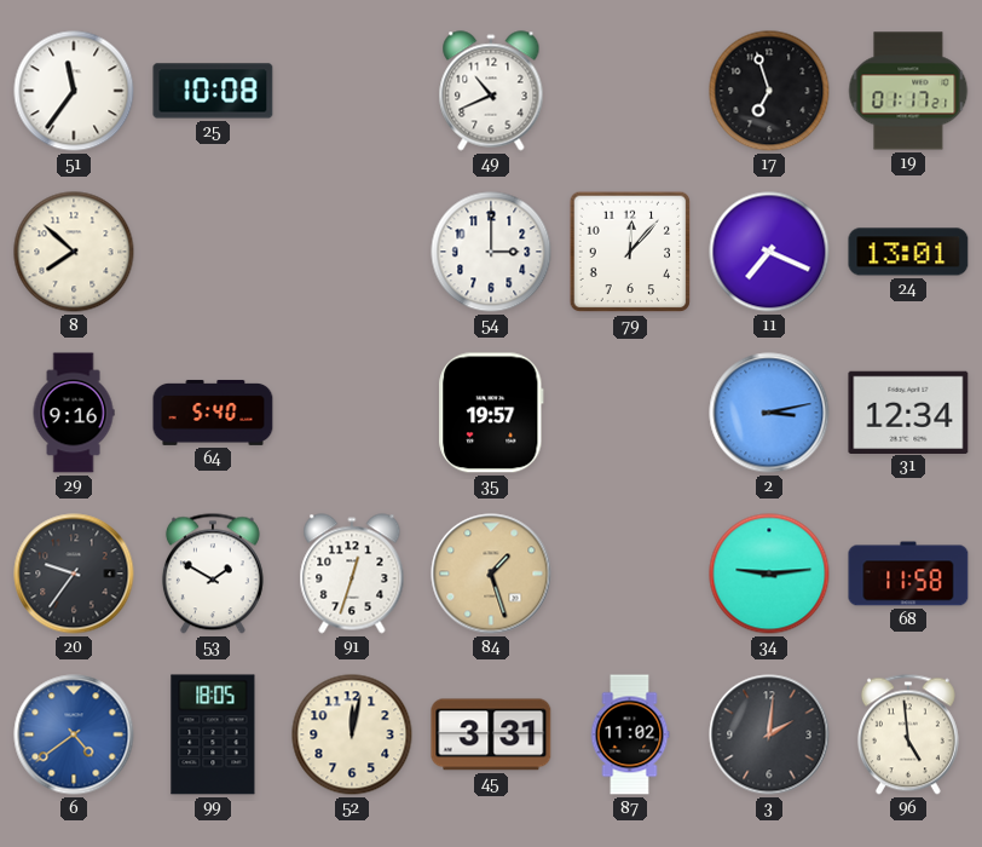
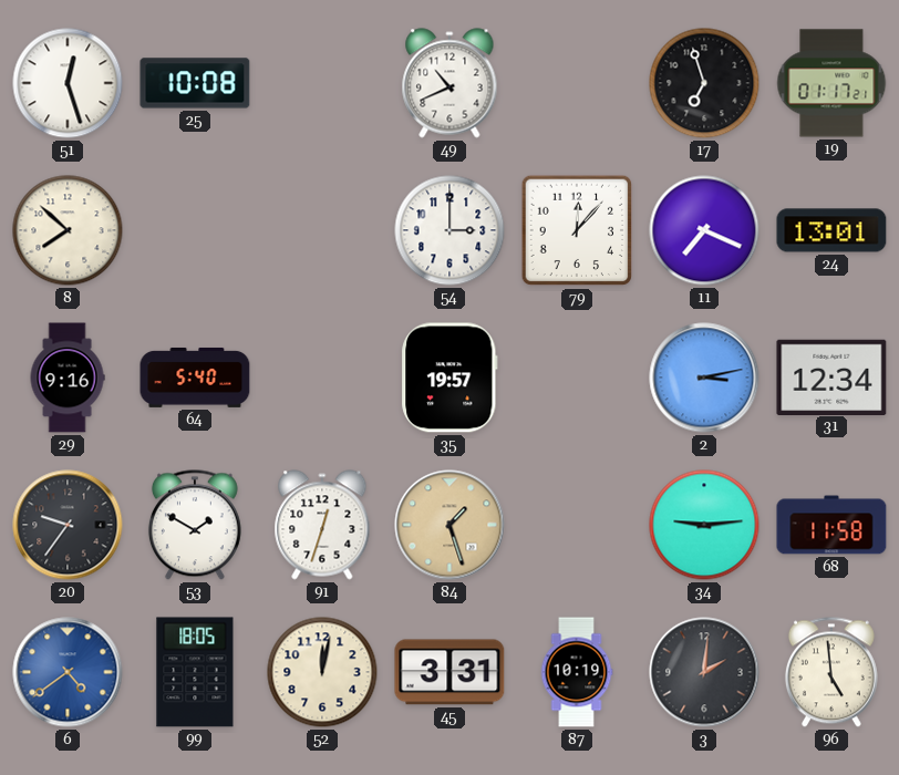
51: 11:36 -> 12:27 (68, 83)
87: 11:02 -> 10:19 (577, 672)
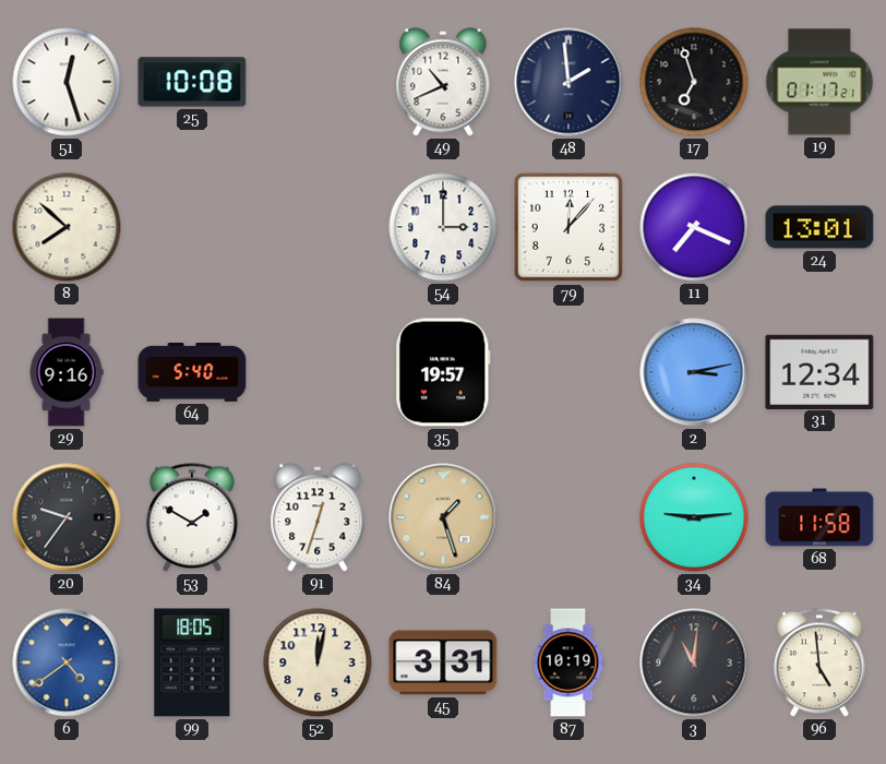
48: none -> 1:59 (568, 82)
3: 2:01 -> 11:01 (694, 662)
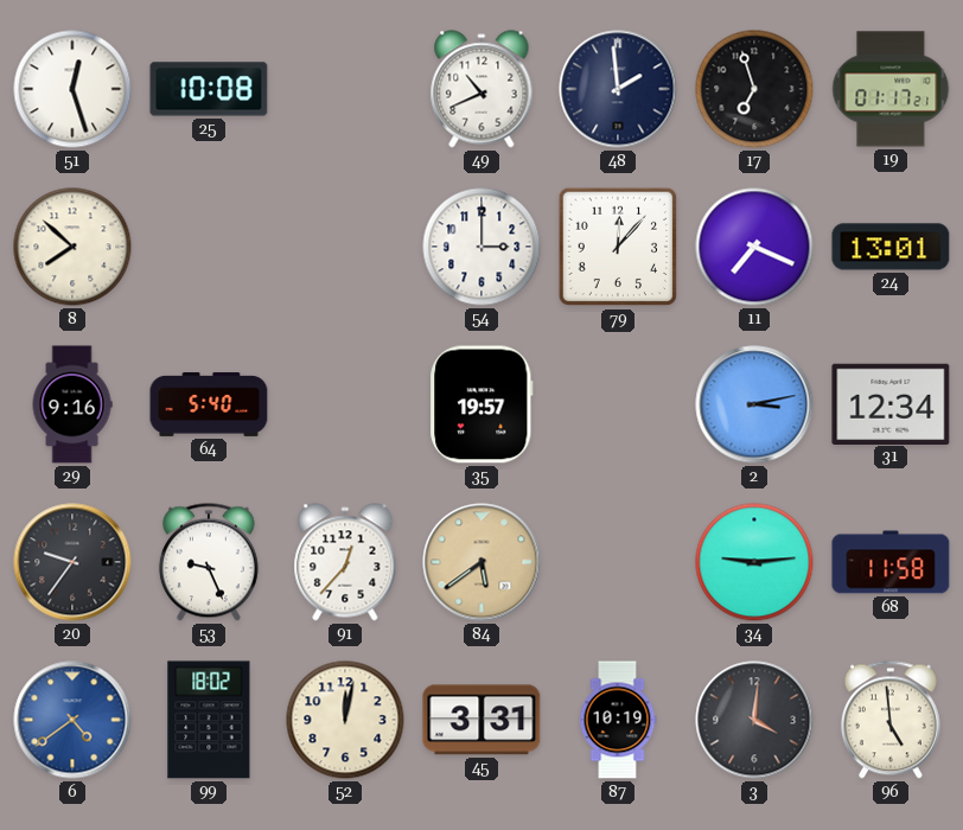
53: 1:50 -> 9:26 (209, 562)
91: 12:33 -> 12:37 (345, 562)
84: 1:27 -> 5:39 (481, 562)
99: 18:05 -> 18:02 (209, 720)
3: 11:01 -> 4:01 (754, 720)
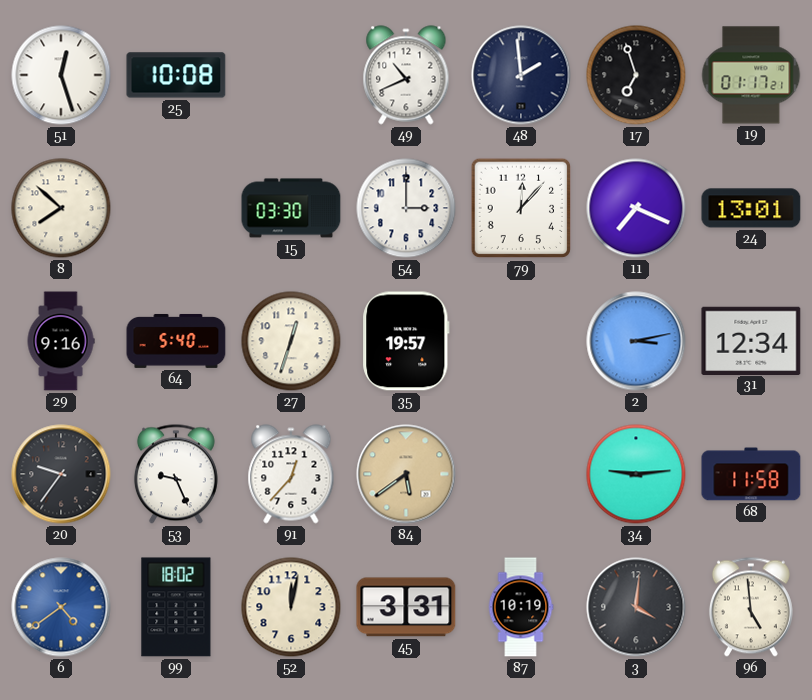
15: none -> 03:30 (291, 208)
27: none -> 12:33 (291, 341)
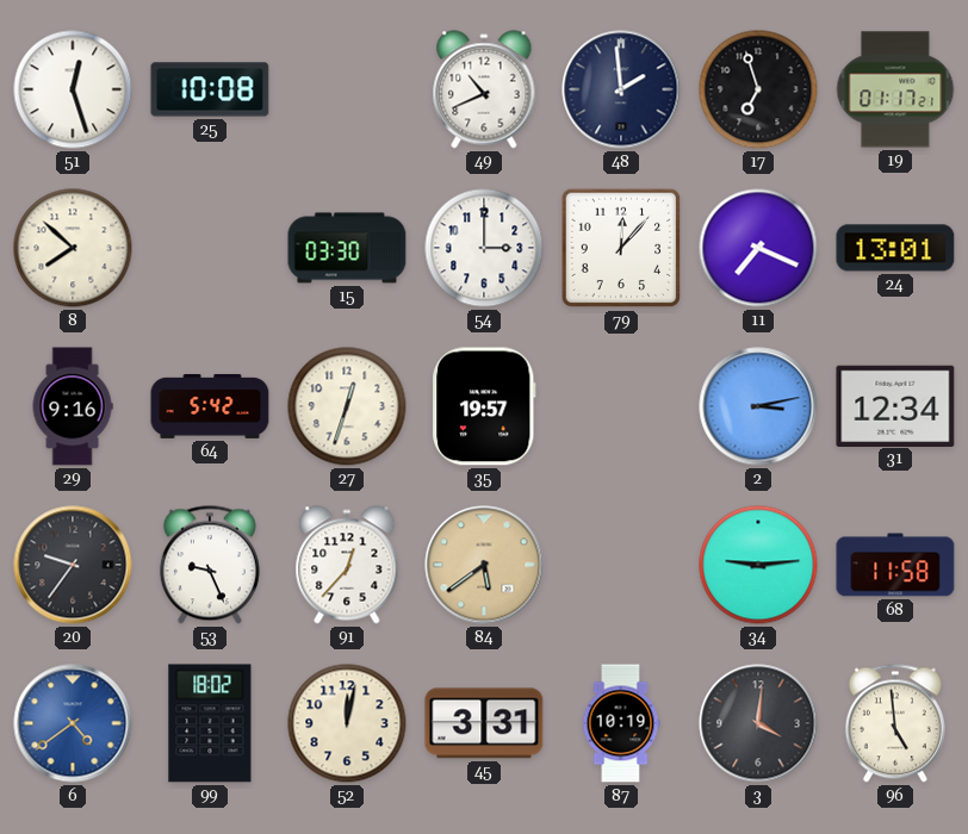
64: 5:40 -> 5:42 (210, 406)
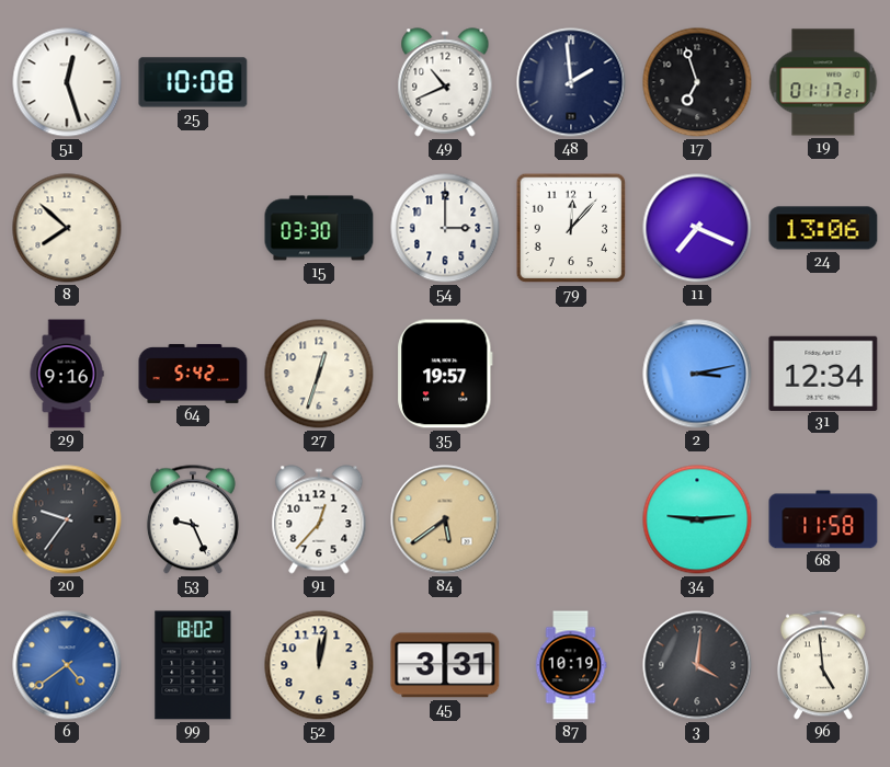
24: 13:01 -> 13:06 (823, 228)
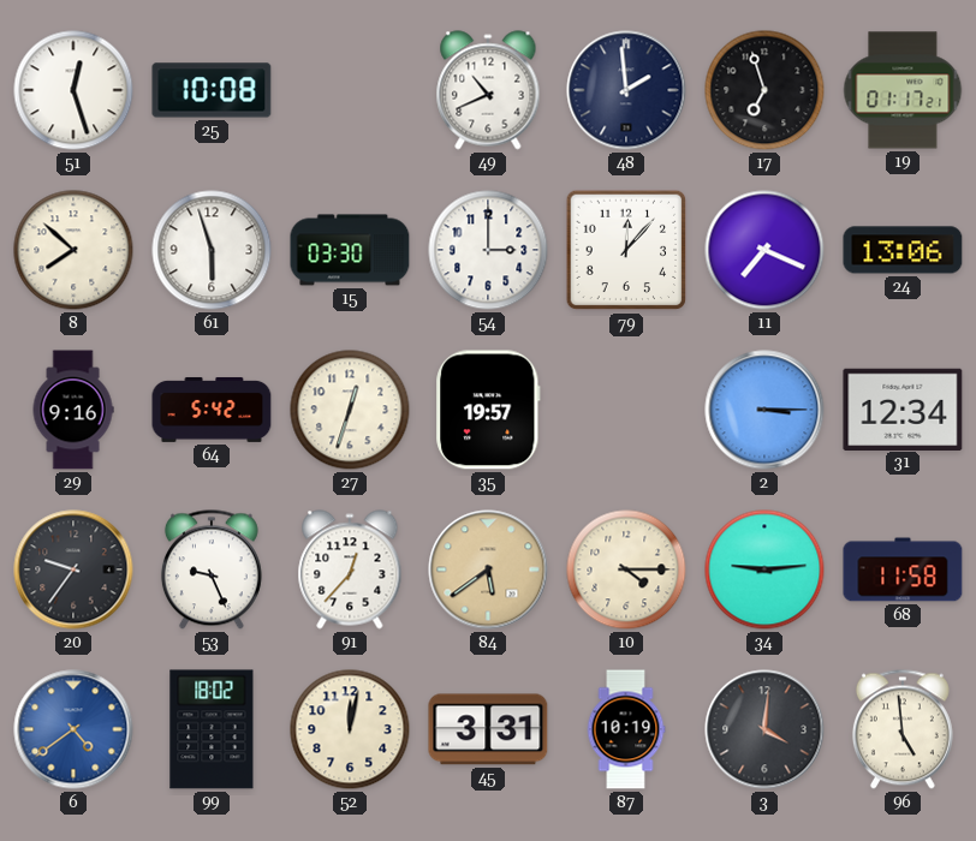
61: none -> 5:57 (212, 250)
2: 3:13 -> 3:15 (764, 410)
10: none -> 4:15 (626, 569)
